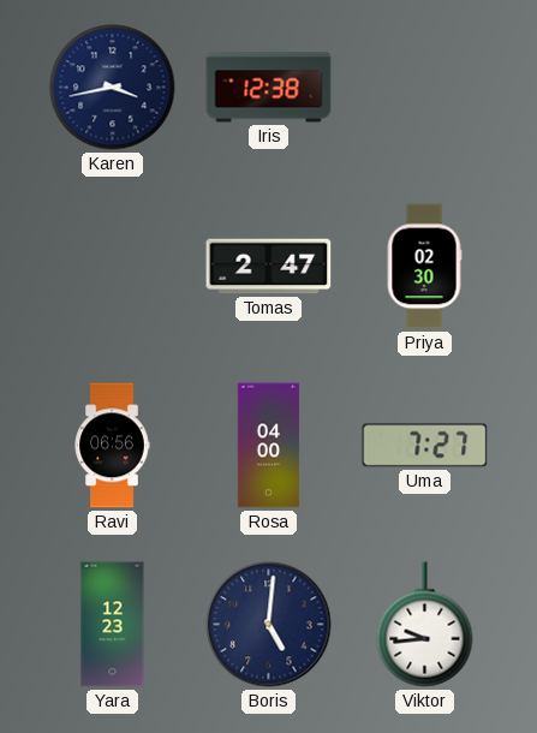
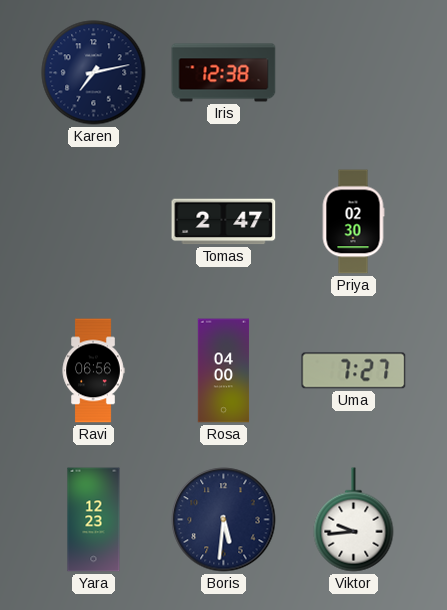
Karen: 3:43 -> 7:13 (94, 73)
Boris: 5:01 -> 5:31 (224, 520)
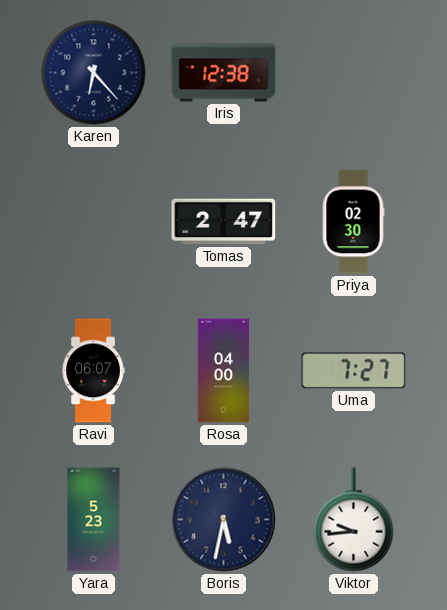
Karen: 7:13 -> 6:23 (94, 73)
Ravi: 06:56 -> 06:07 (93, 371)
Yara: 12:23 -> 5:23 (94, 520)
Boris: 5:31 -> 5:32 (224, 520)
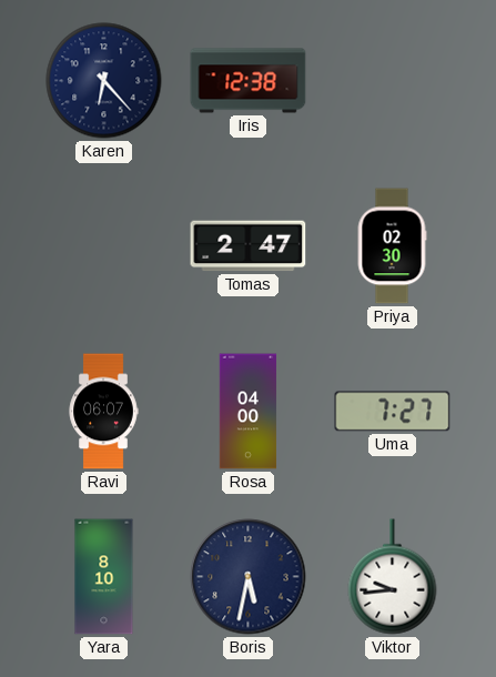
Yara: 5:23 -> 8:10 (104, 577)
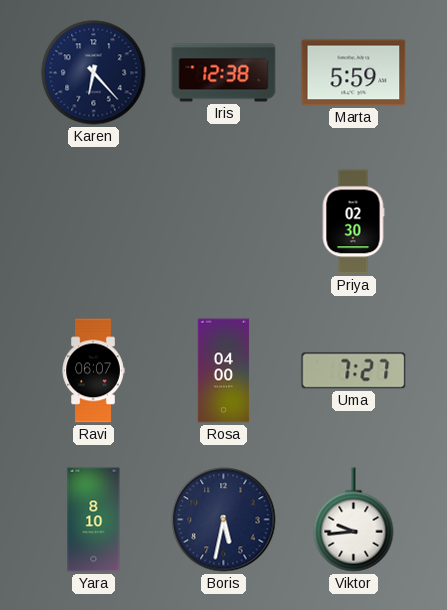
Marta: none -> 5:59 (354, 73)
Tomas: 2:47 -> none (249, 246)
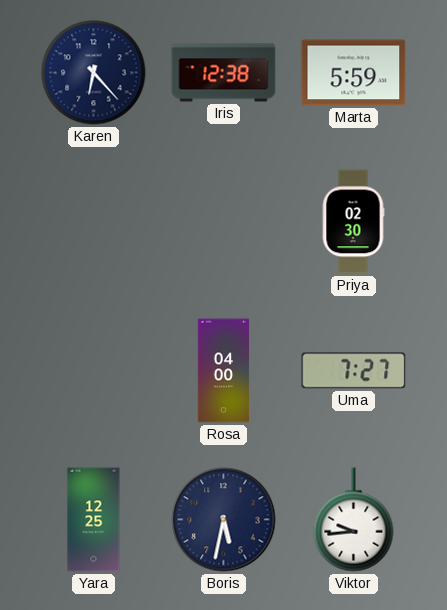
Ravi: 06:07 -> none (93, 371)
Yara: 8:10 -> 12:25 (94, 520)
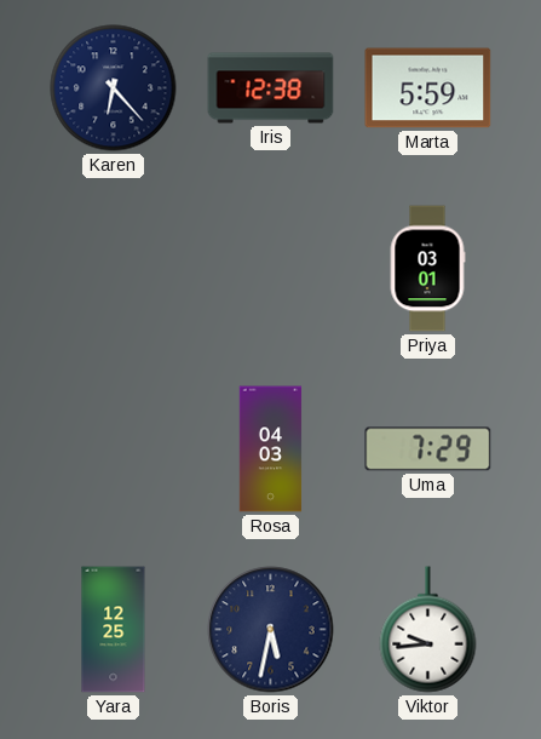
Priya: 02:30 -> 03:01 (427, 269)
Rosa: 04:00 -> 04:03 (271, 449)
Uma: 7:27 -> 7:29 (428, 449)
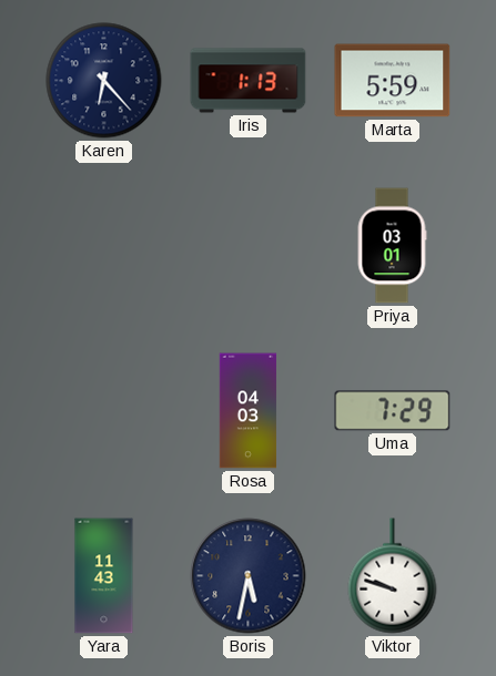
Iris: 12:38 -> 1:13 (249, 81)
Yara: 12:25 -> 11:43 (104, 576)
Viktor: 9:44 -> 9:48 (393, 576)
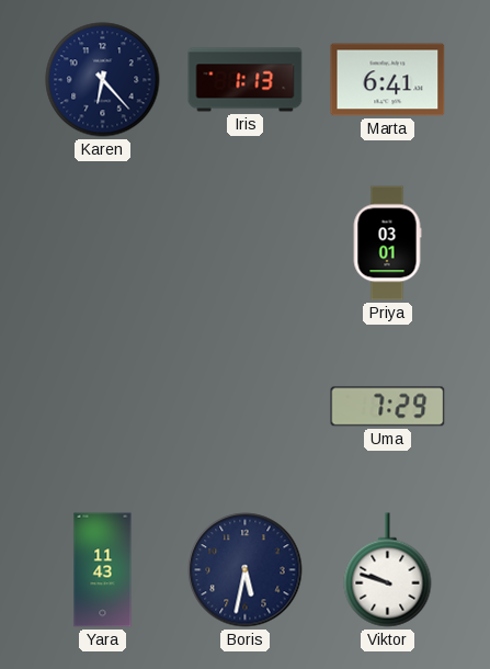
Marta: 5:59 -> 6:41 (388, 80)
Rosa: 04:03 -> none (249, 411)
